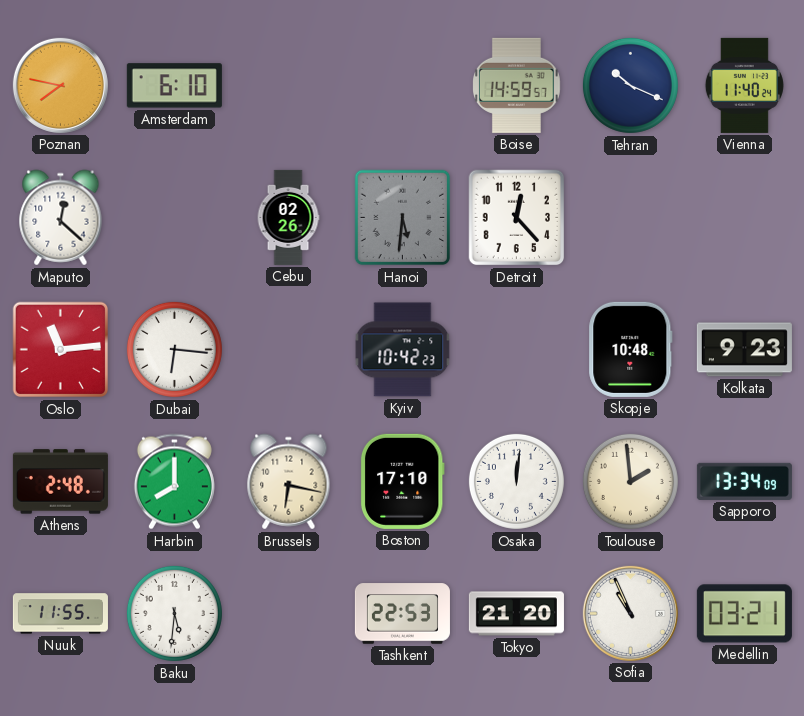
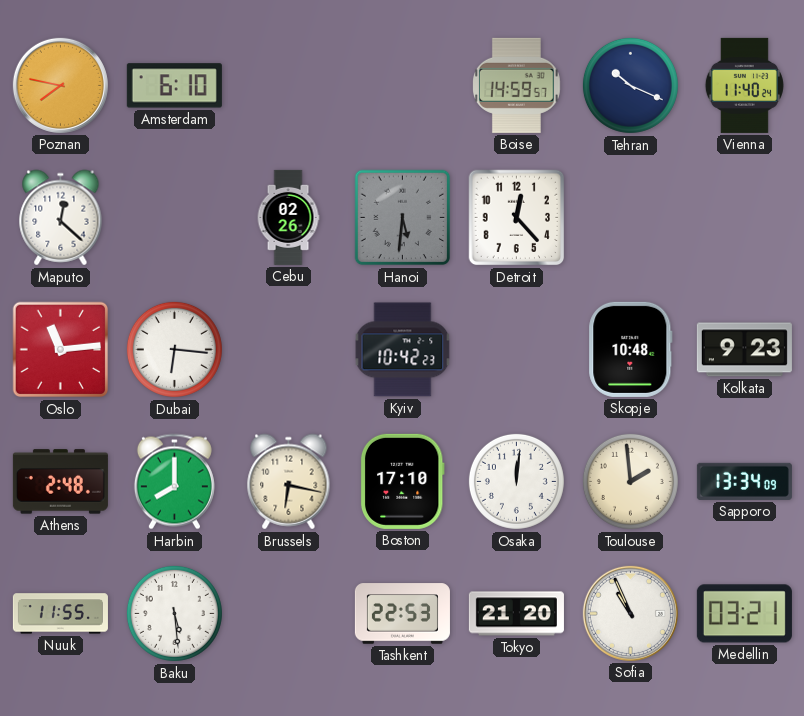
Baku: 5:31 -> 5:29 (174, 613)
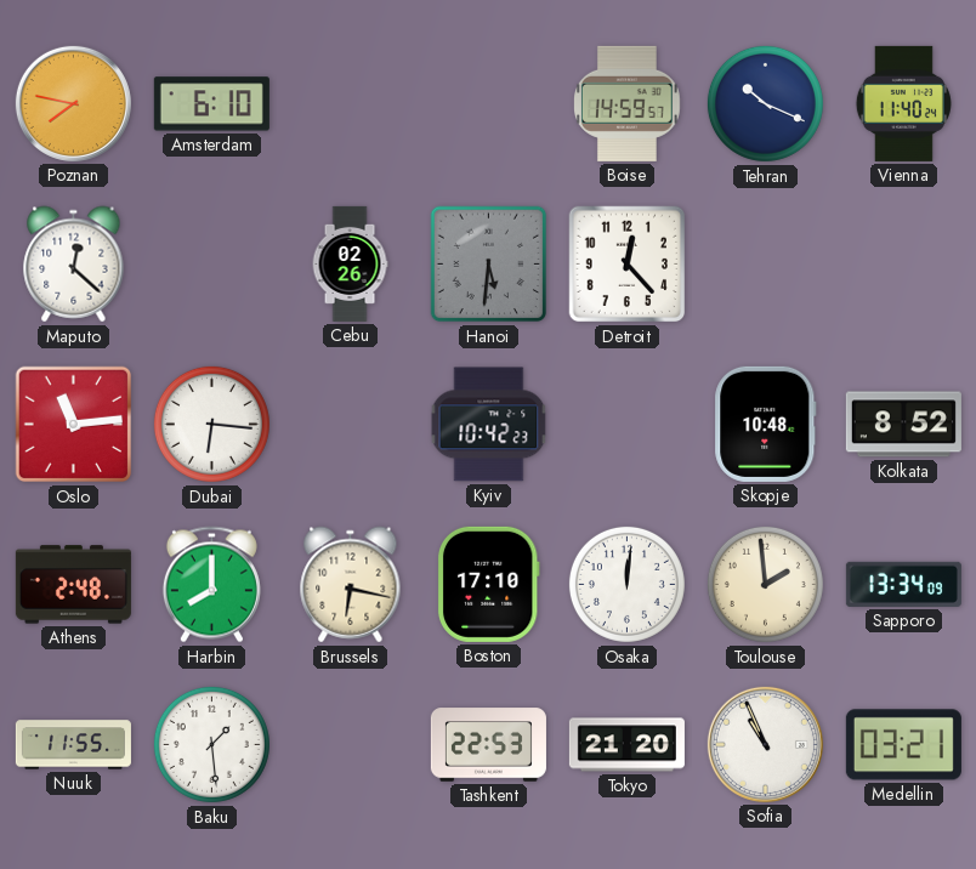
Kolkata: 9:23 -> 8:52 (903, 425)
Baku: 5:29 -> 1:29 (211, 744)
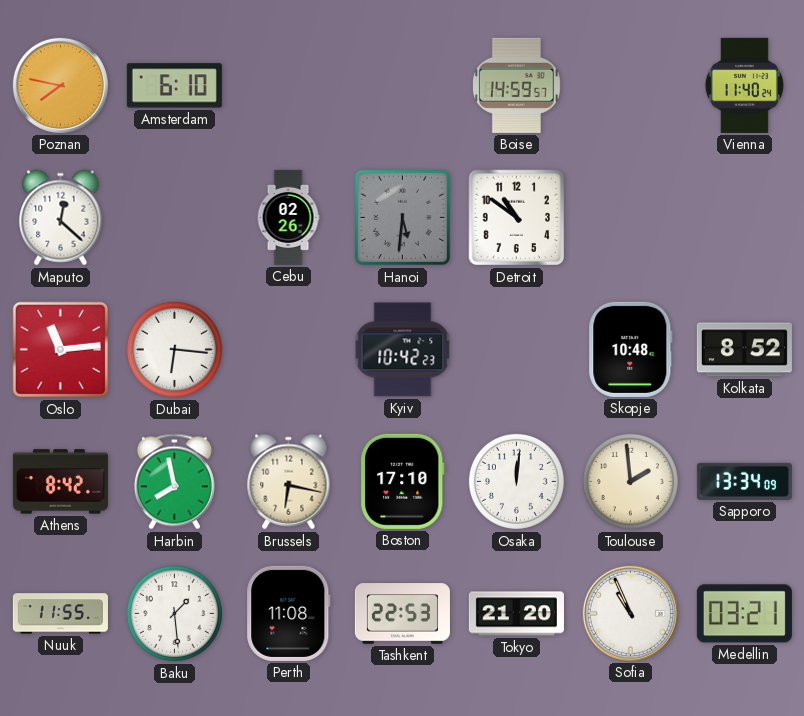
Tehran: 10:19 -> none (765, 103)
Detroit: 12:23 -> 10:51 (517, 218)
Athens: 2:48 -> 8:42 (60, 482)
Harbin: 8:00 -> 7:58 (174, 482)
Perth: none -> 11:08 (289, 613)
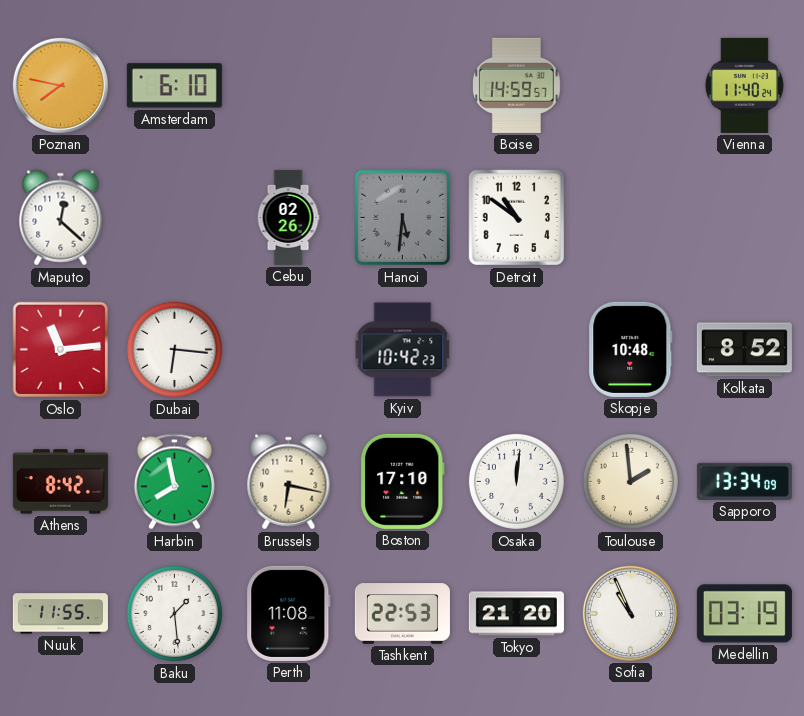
Medellin: 03:21 -> 03:19 (744, 614)
